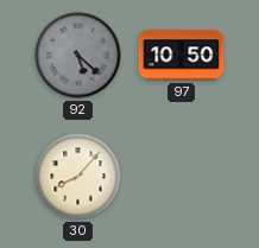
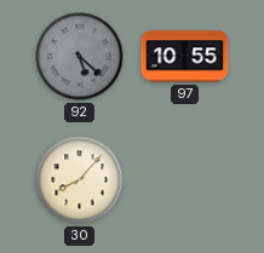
97: 10:50 -> 10:55 (185, 57)
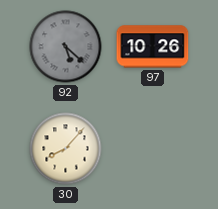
97: 10:55 -> 10:26 (153, 47)
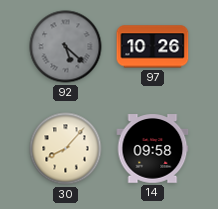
14: none -> 09:58 (153, 149)
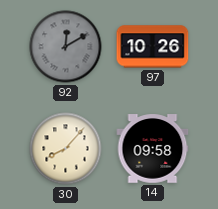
92: 5:22 -> 12:10 (66, 47)
